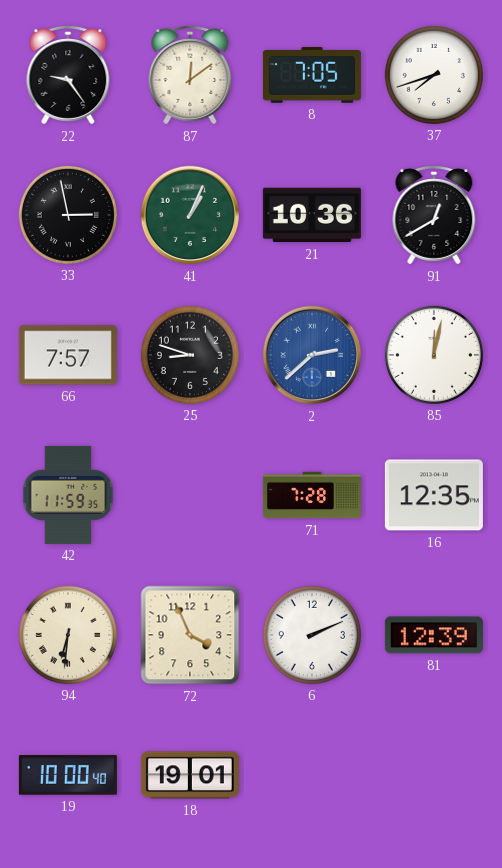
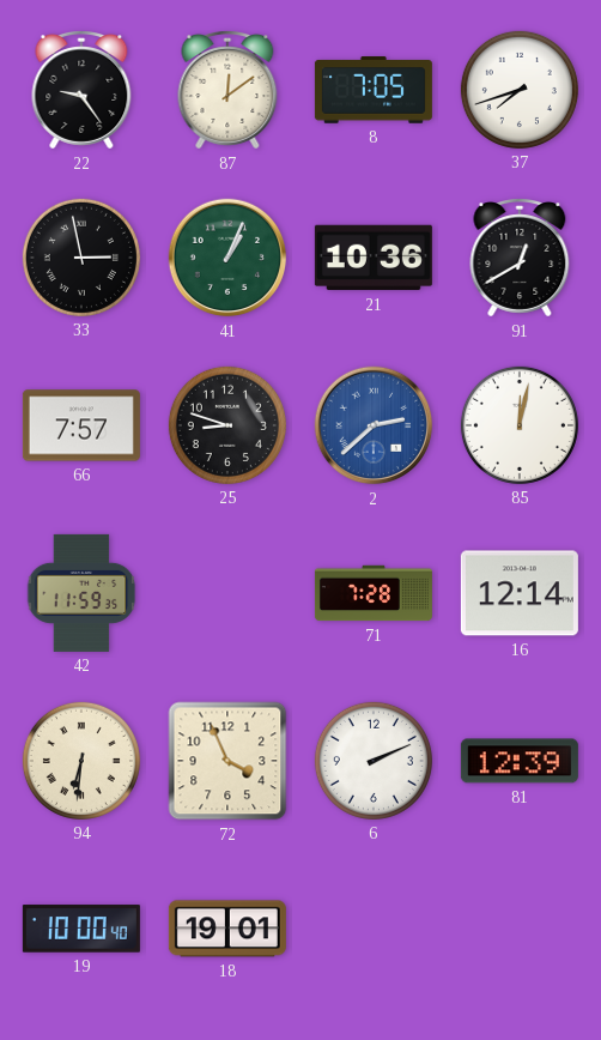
16: 12:35 -> 12:14 (520, 593)
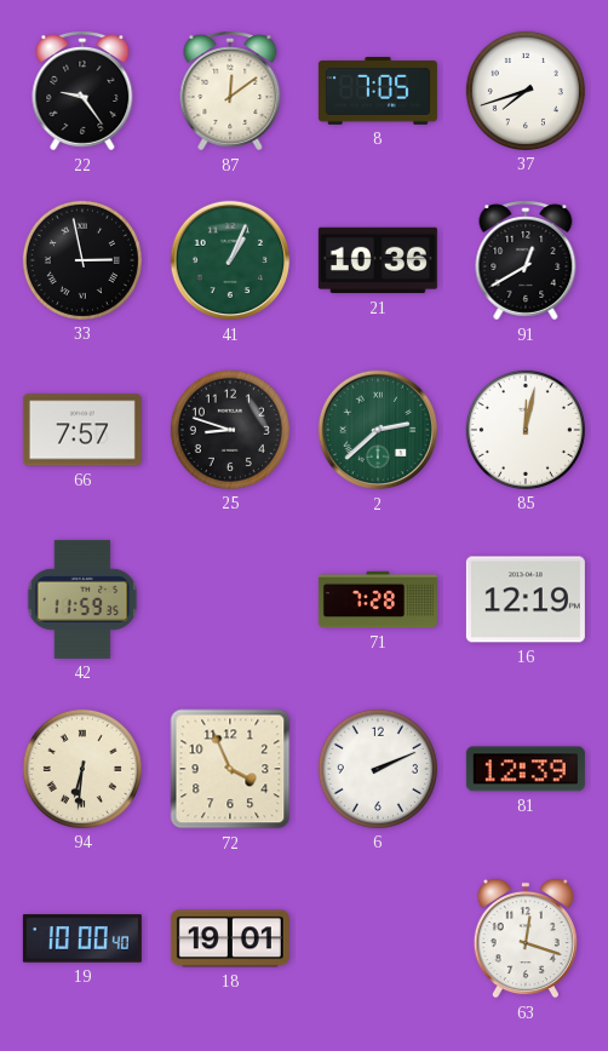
2 dial: blue -> green (378, 430)
16: 12:14 -> 12:19 (526, 599)
63: none -> 12:18 (526, 938)
